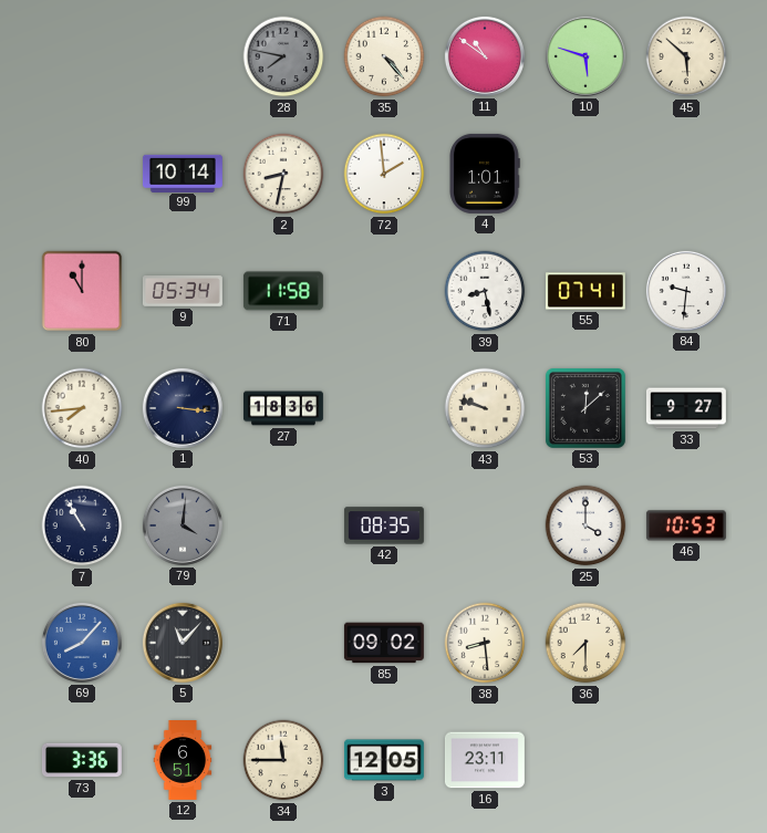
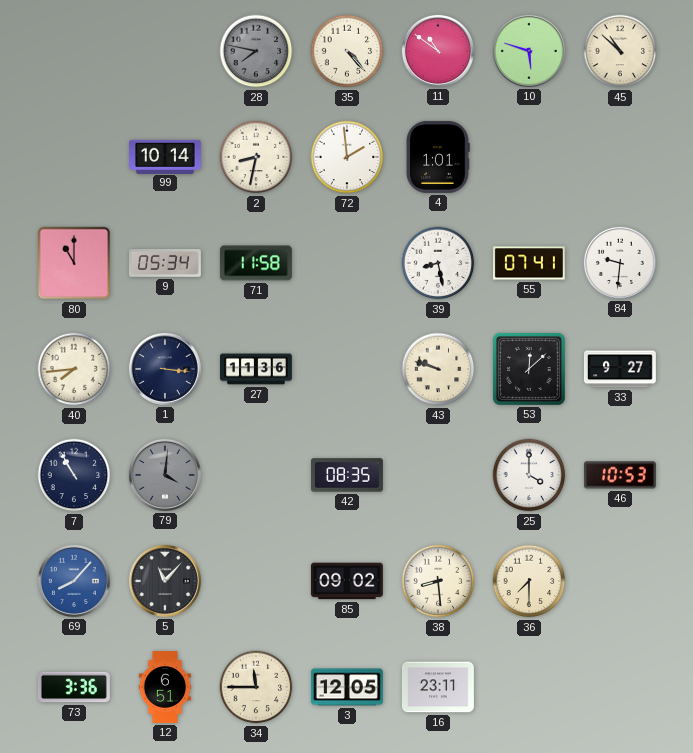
45: 5:52 -> 10:52 (620, 51)
27: 18:36 -> 11:36 (256, 369)
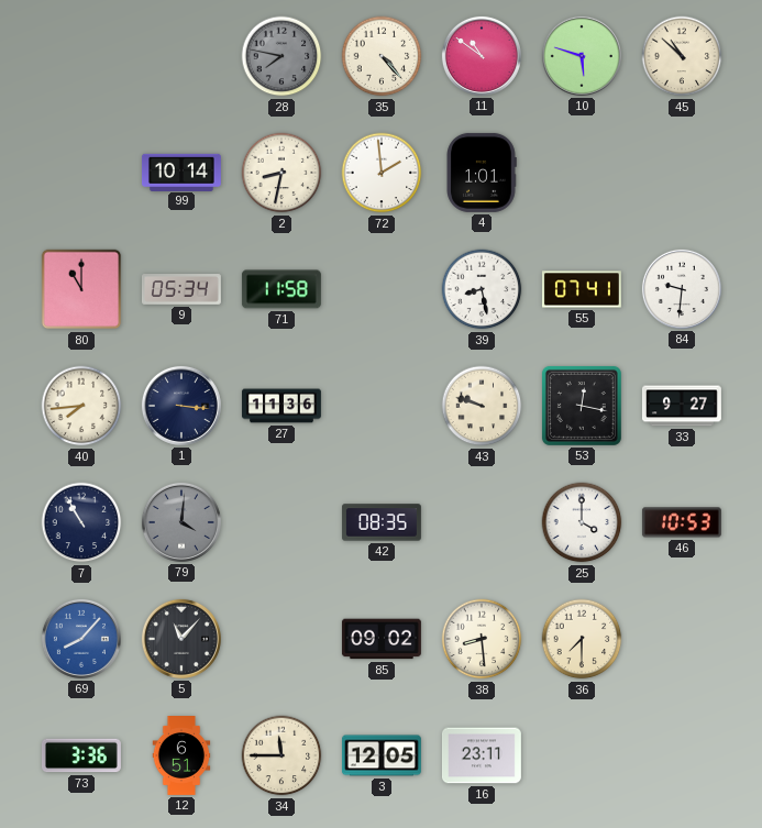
53: 12:08 -> 12:17 (582, 406)
